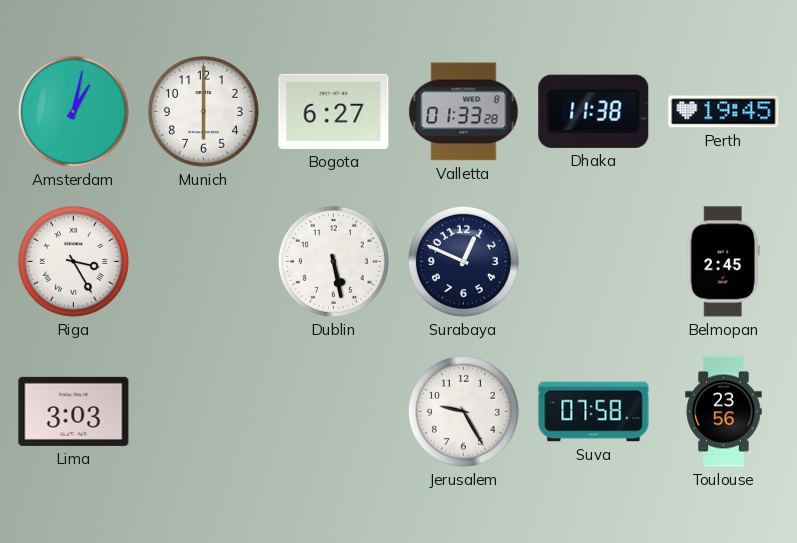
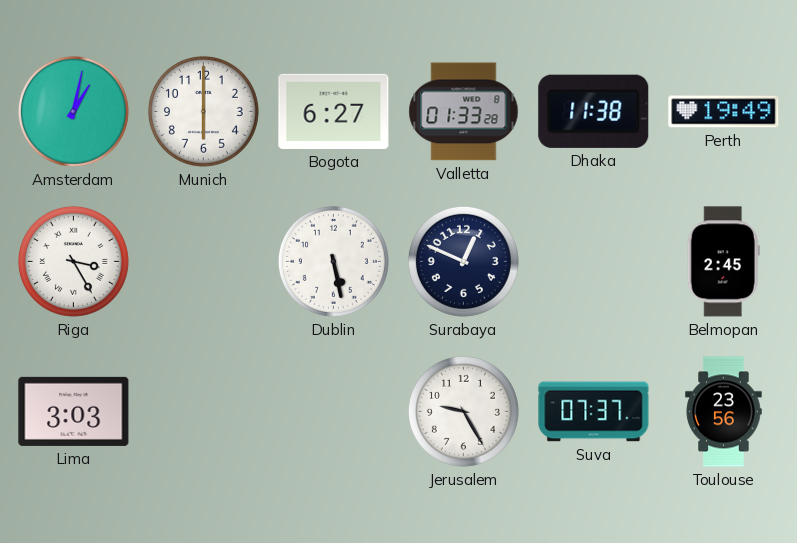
Perth: 19:45 -> 19:49 (724, 112)
Suva: 07:58 -> 07:37 (594, 412)
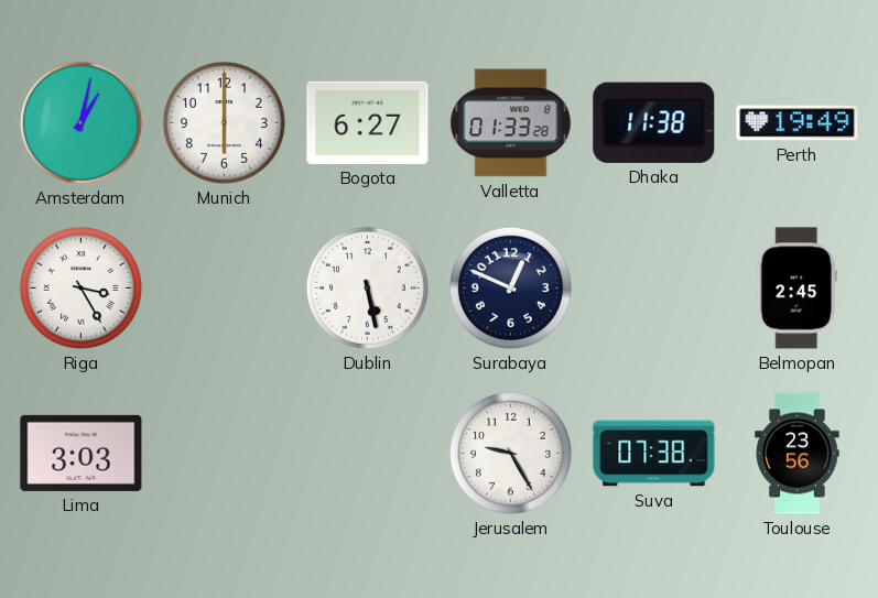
Suva: 07:37 -> 07:38 (654, 454)
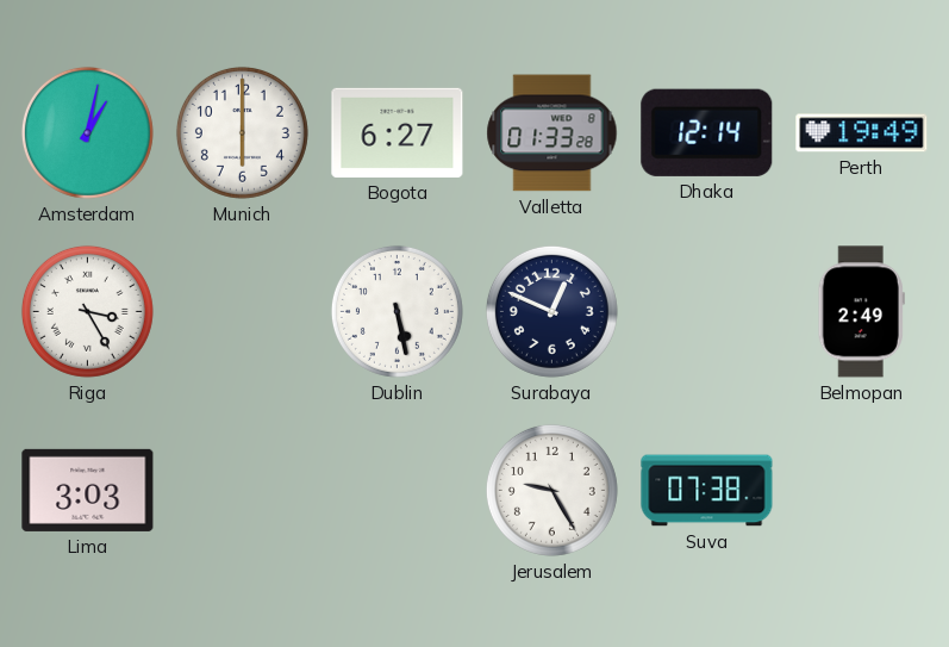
Dhaka: 11:38 -> 12:14 (707, 132)
Belmopan: 2:45 -> 2:49 (861, 312)
Toulouse: 23:56 -> none (798, 454)
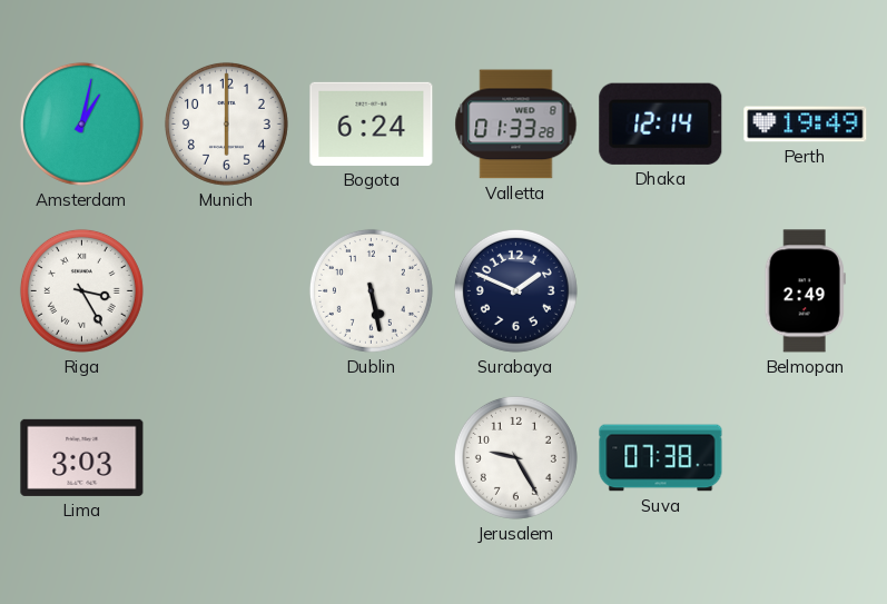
Bogota: 6:27 -> 6:24 (372, 123)
Surabaya: 12:49 -> 1:49 (515, 290)
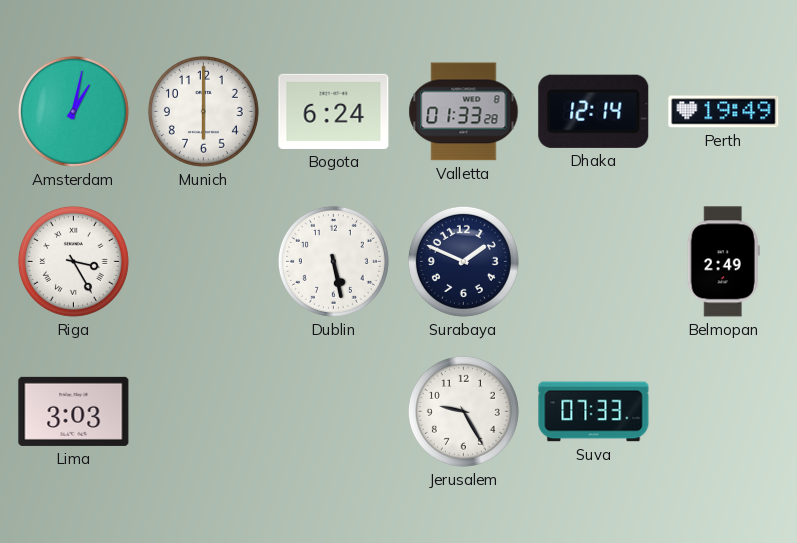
Suva: 07:38 -> 07:33 (594, 412)
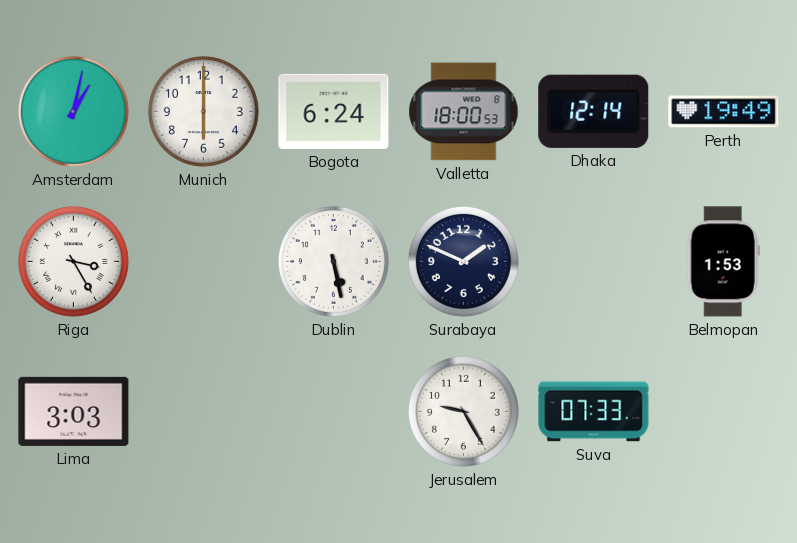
Valletta: 01:33 -> 18:00 (464, 112)
Belmopan: 2:49 -> 1:53 (723, 262)
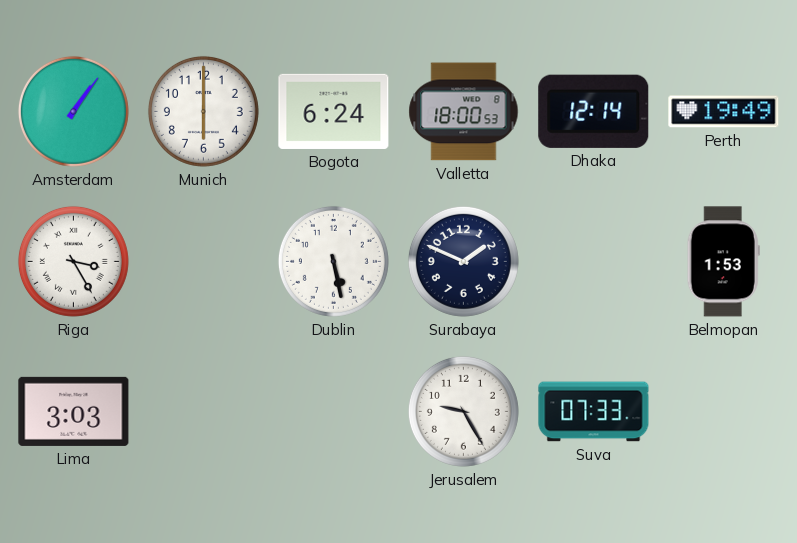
Amsterdam: 1:02 -> 1:06 (73, 111)
